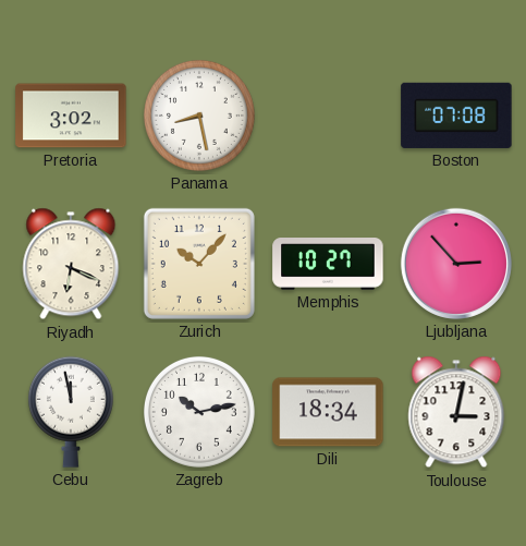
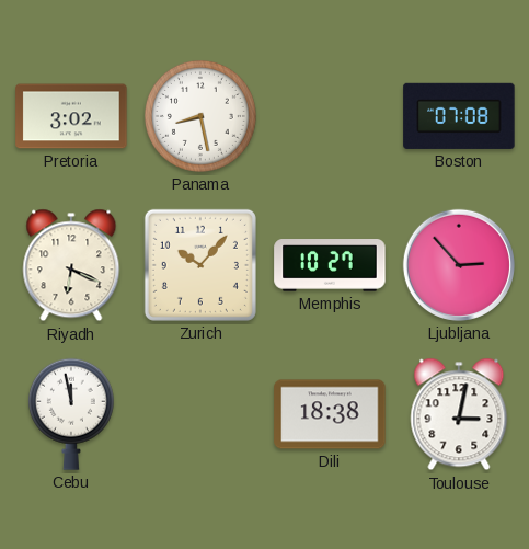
Zagreb: 10:13 -> none (199, 412)
Dili: 18:34 -> 18:38 (330, 414)
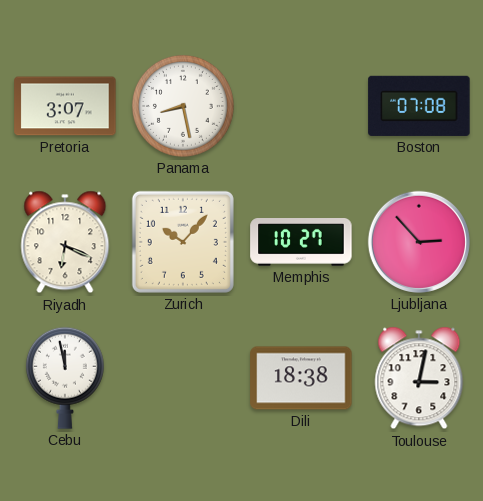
Pretoria: 3:02 -> 3:07 (65, 106)
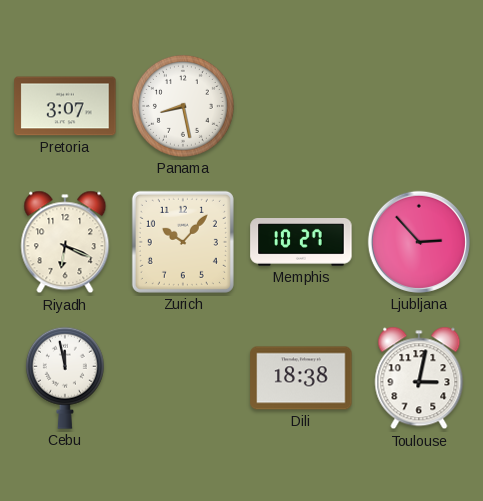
Boston: 07:08 -> none (419, 106)
